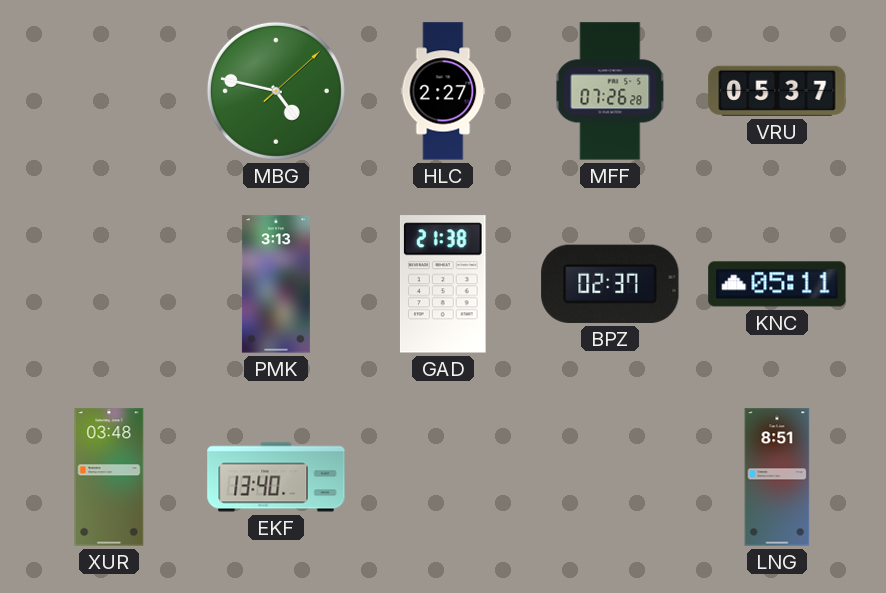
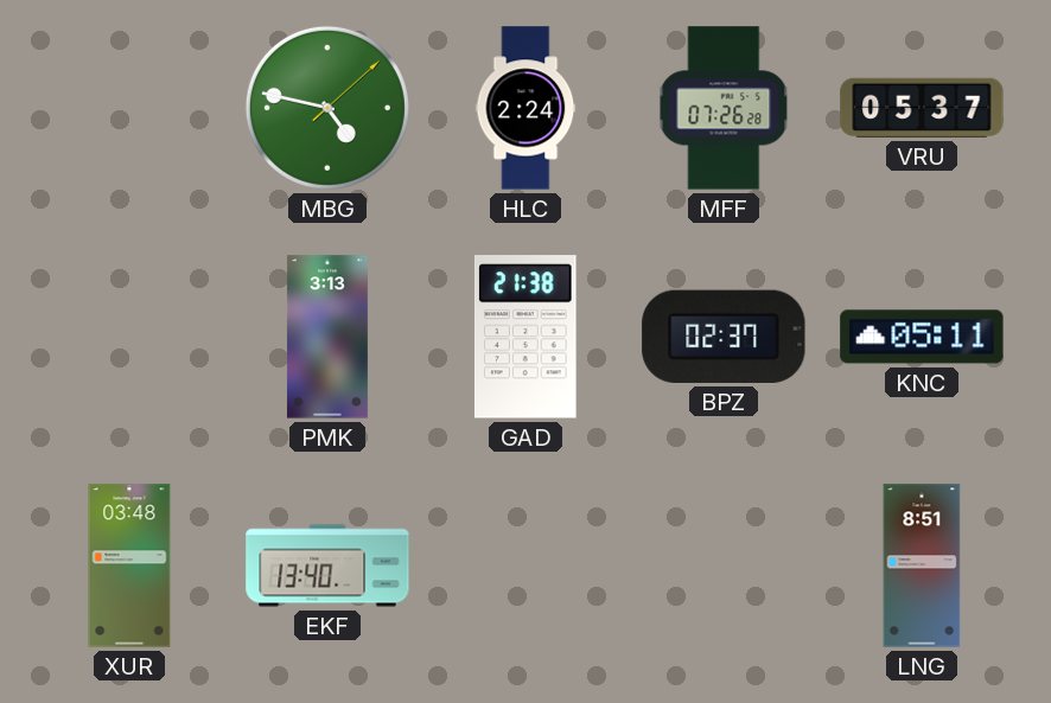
HLC: 2:27 -> 2:24 (525, 108)
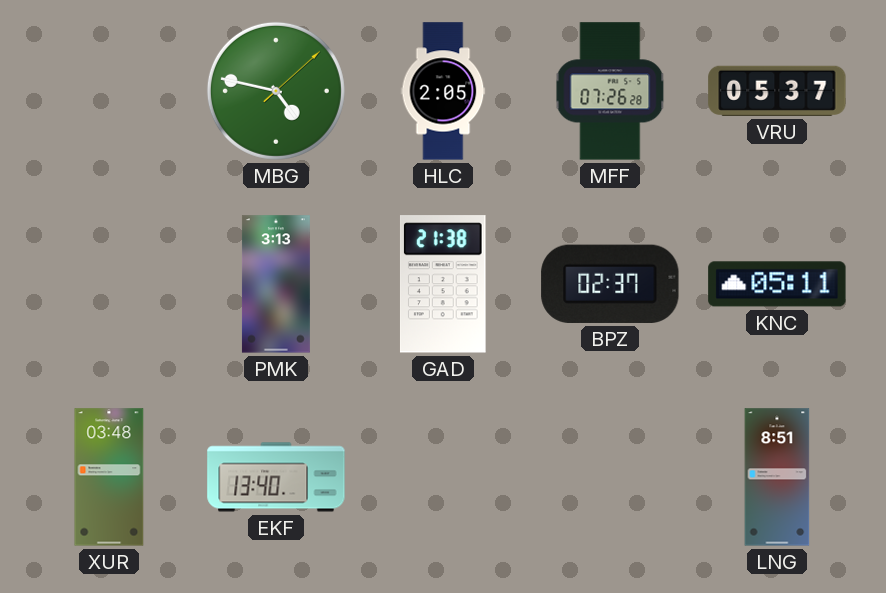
HLC: 2:24 -> 2:05 (443, 91)
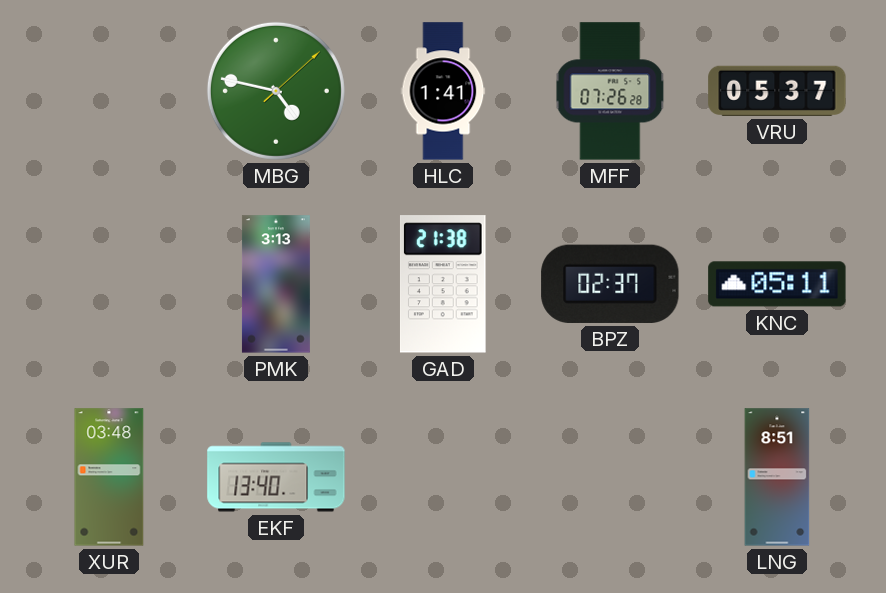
HLC: 2:05 -> 1:41 (443, 91)
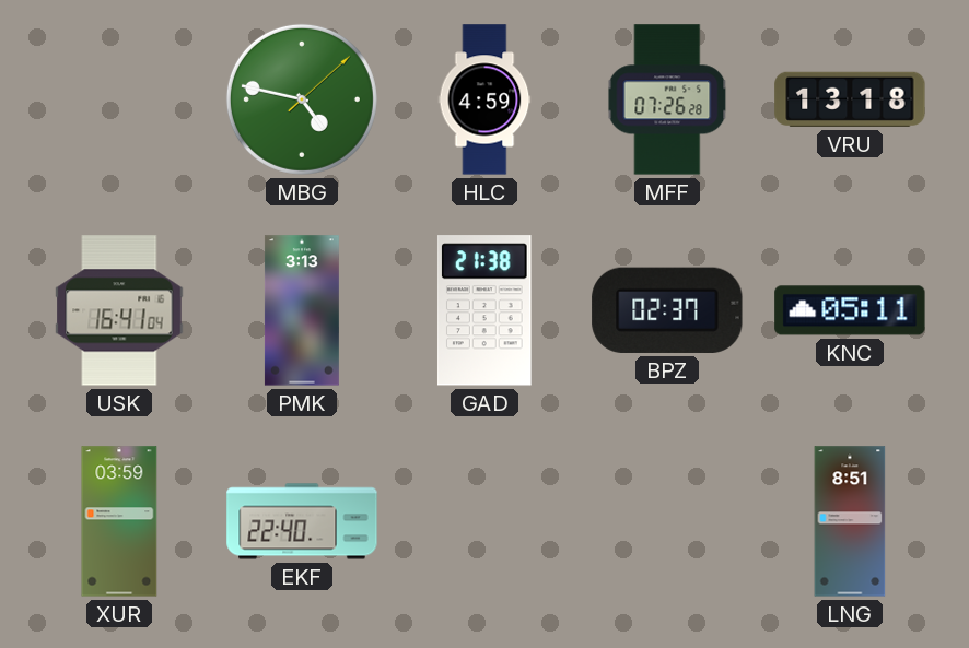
HLC: 1:41 -> 4:59 (484, 99)
VRU: 05:37 -> 13:18 (850, 99)
USK: none -> 16:41 (119, 310)
XUR: 03:48 -> 03:59 (119, 521)
EKF: 13:40 -> 22:40 (302, 521)
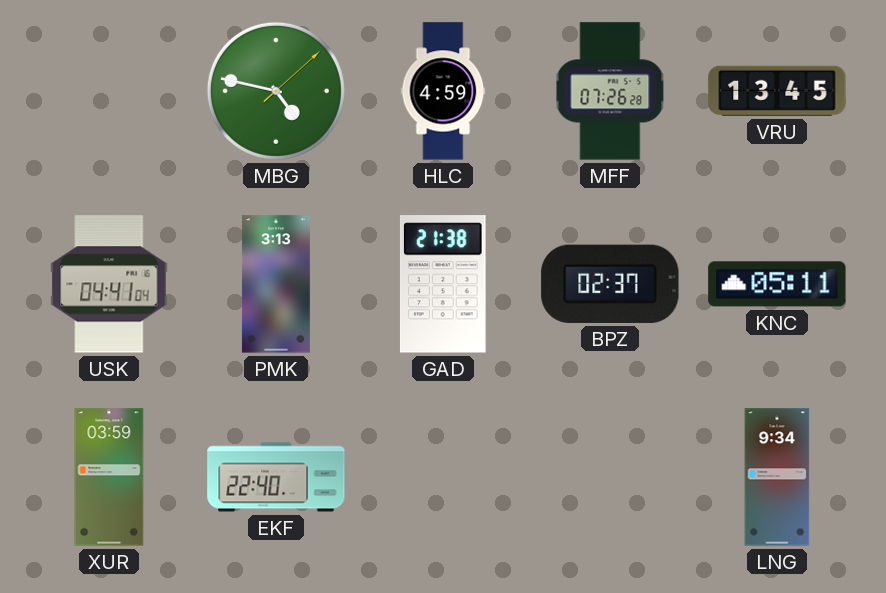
VRU: 13:18 -> 13:45 (777, 91)
USK: 16:41 -> 04:41 (109, 284)
LNG: 8:51 -> 9:34 (777, 477)
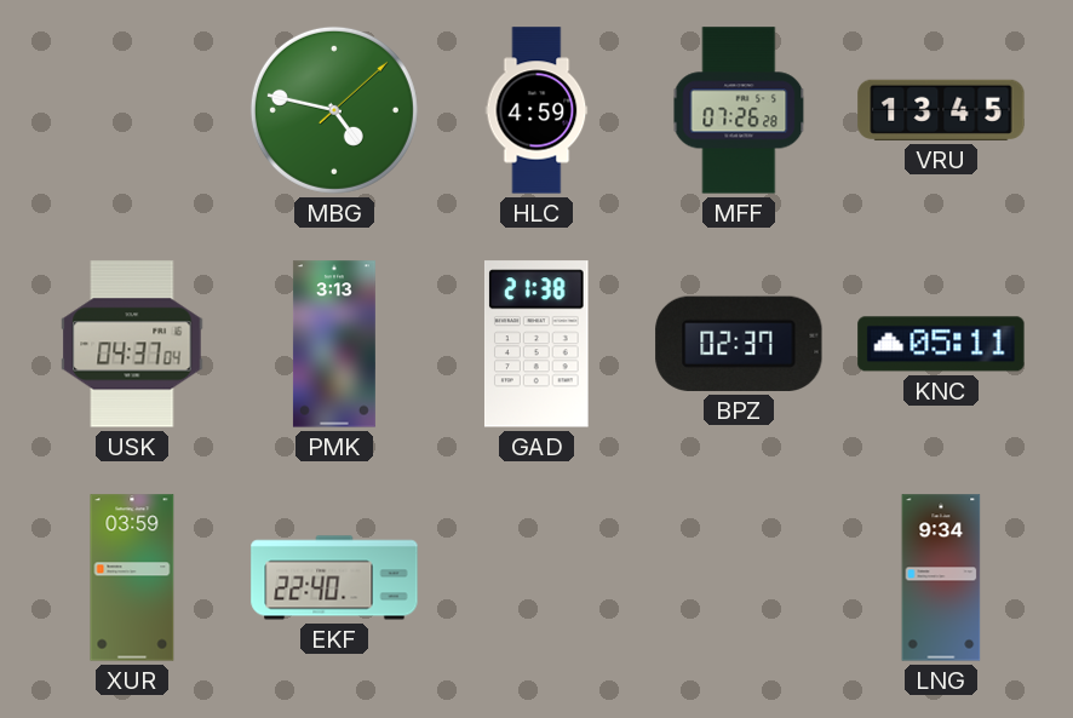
USK: 04:41 -> 04:37 (132, 344)
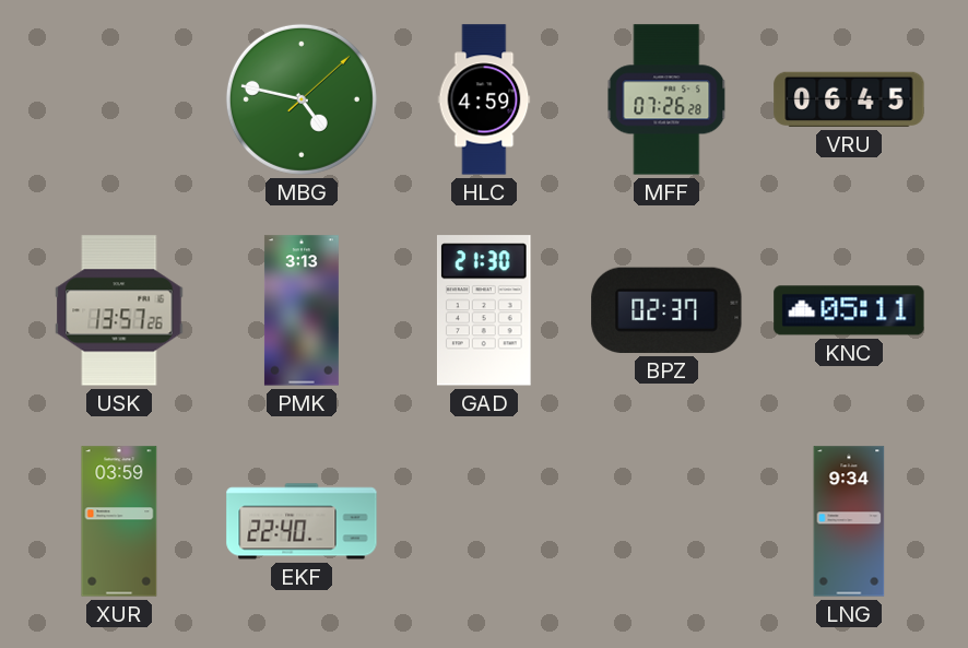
VRU: 13:45 -> 06:45 (849, 99)
USK: 04:37 -> 13:57 (119, 310)
GAD: 21:38 -> 21:30 (484, 310)
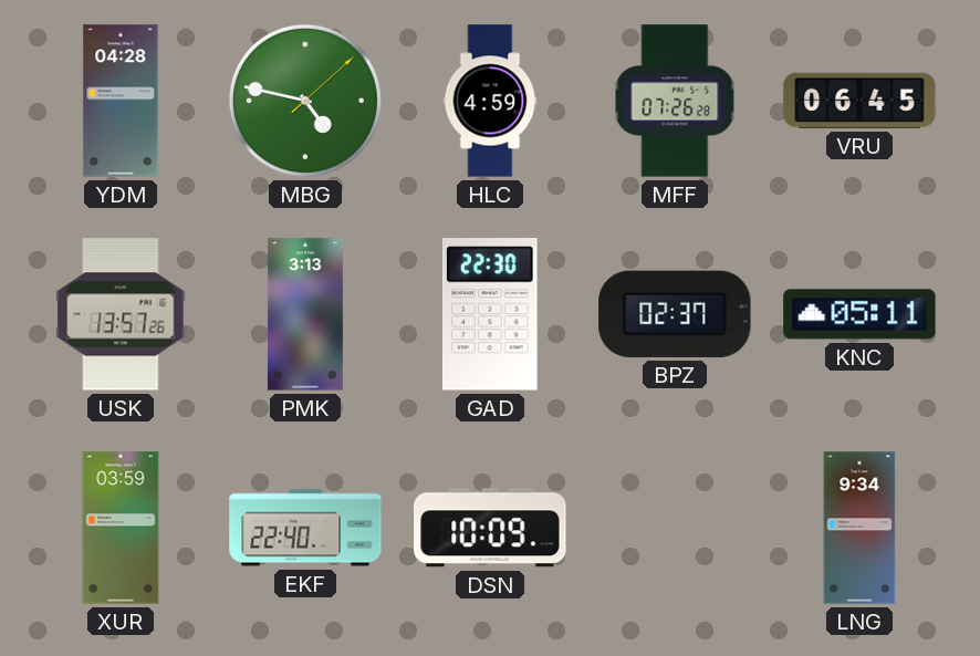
YDM: none -> 04:28 (121, 101)
GAD: 21:30 -> 22:30 (490, 314)
DSN: none -> 10:09 (490, 528)
